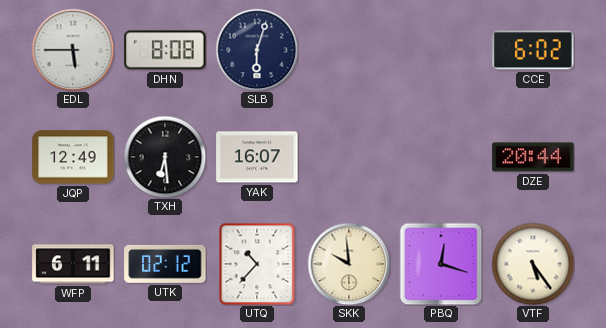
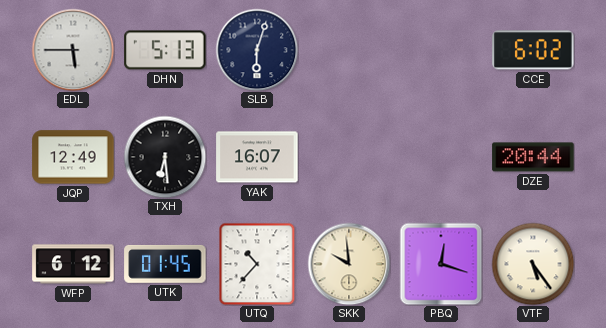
DHN: 8:08 -> 5:13 (165, 50)
WFP: 6:11 -> 6:12 (73, 264)
UTK: 02:12 -> 01:45 (165, 264)
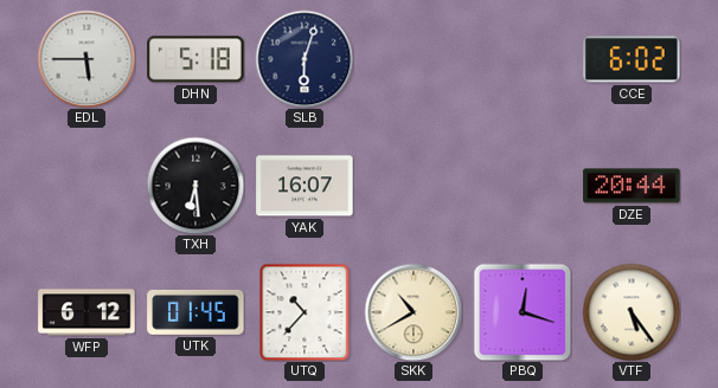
DHN: 5:13 -> 5:18 (195, 59)
JQP: 12:49 -> none (73, 157)
SKK: 9:59 -> 10:40 (414, 312)
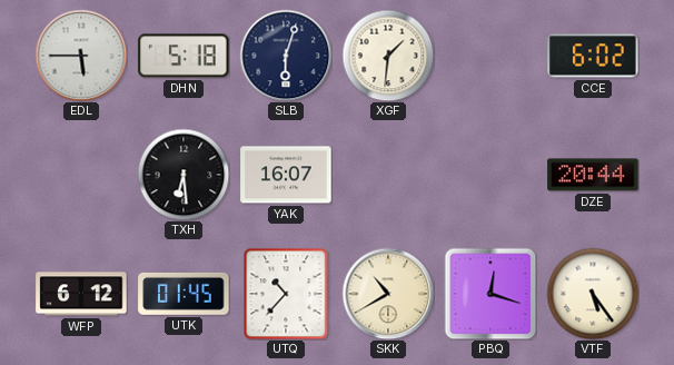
XGF: none -> 1:31 (388, 56)
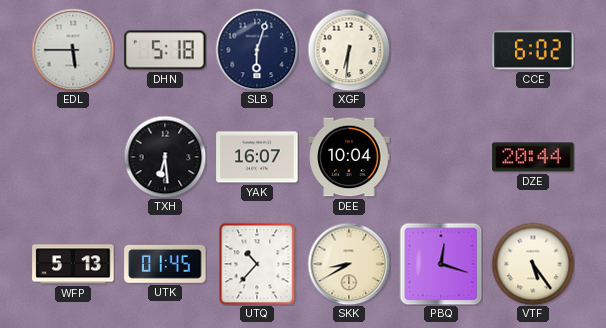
XGF: 1:31 -> 6:31 (349, 50)
DEE: none -> 10:04 (349, 157)
WFP: 6:12 -> 5:13 (73, 264)
SKK: 10:40 -> 8:40 (349, 264)
